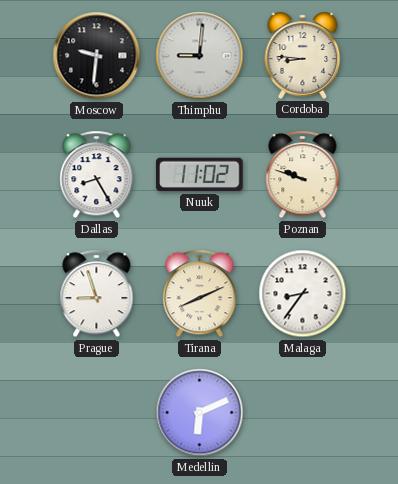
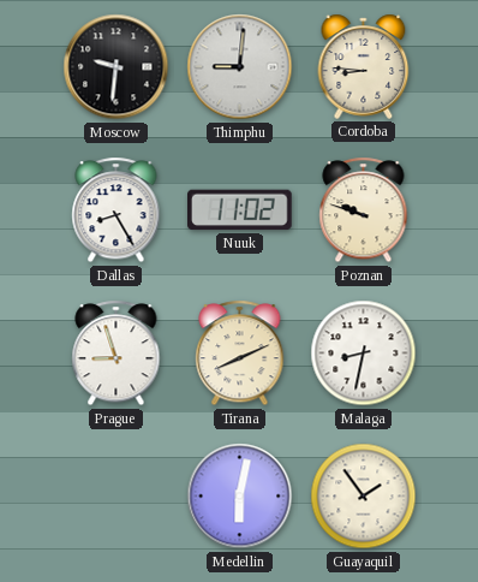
Malaga: 8:36 -> 8:32 (364, 354)
Medellin: 6:11 -> 6:02 (240, 497)
Guayaquil: none -> 1:54 (364, 497)
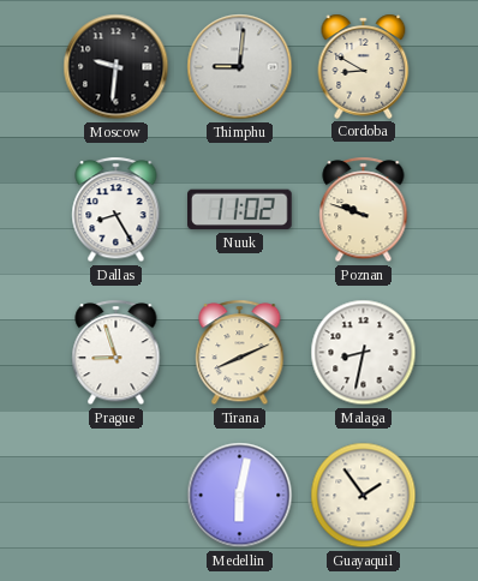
Cordoba: 8:46 -> 8:50 (364, 66)
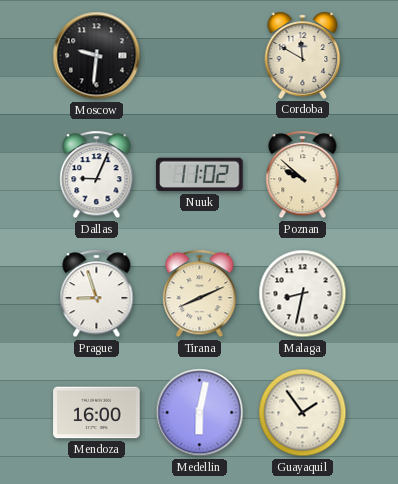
Thimphu: 9:01 -> none (240, 67)
Cordoba: 8:50 -> 11:50 (303, 55)
Dallas: 8:25 -> 9:04 (97, 175)
Poznan: 9:48 -> 9:52 (303, 175)
Mendoza: none -> 16:00 (97, 413)
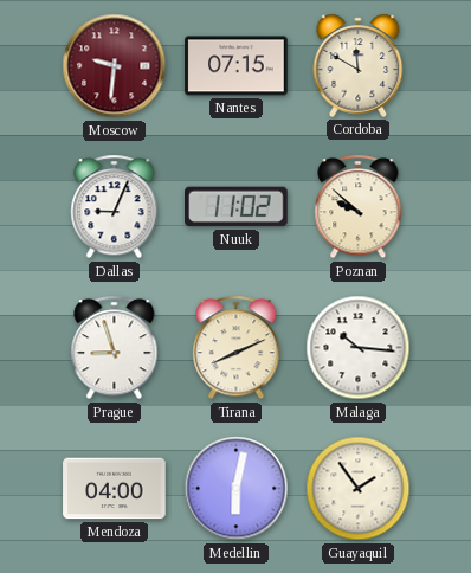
Moscow dial: black -> burgundy (115, 66)
Nantes: none -> 07:15 (237, 66)
Malaga: 8:32 -> 10:16 (359, 348)
Mendoza: 16:00 -> 04:00 (115, 489)
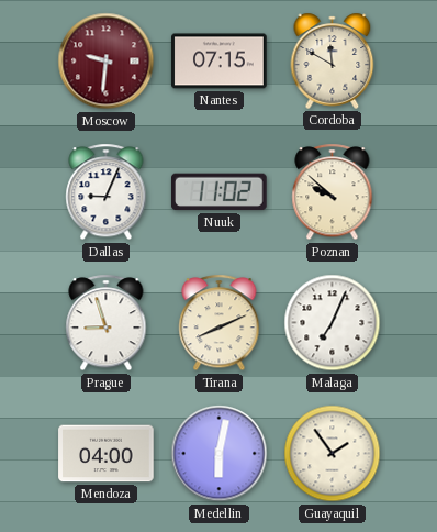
Malaga: 10:16 -> 7:04 (333, 323)
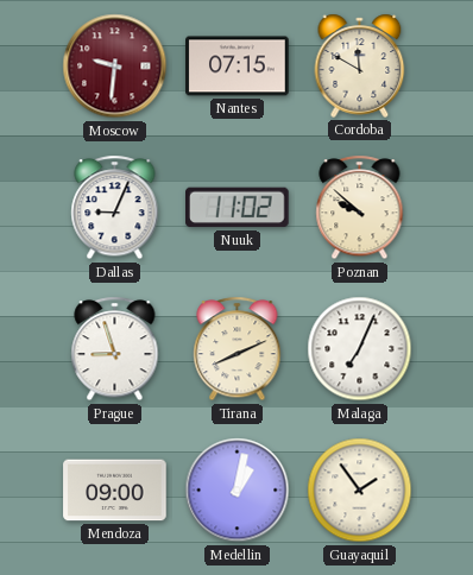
Mendoza: 04:00 -> 09:00 (115, 491)
Medellin: 6:02 -> 1:02 (238, 491)
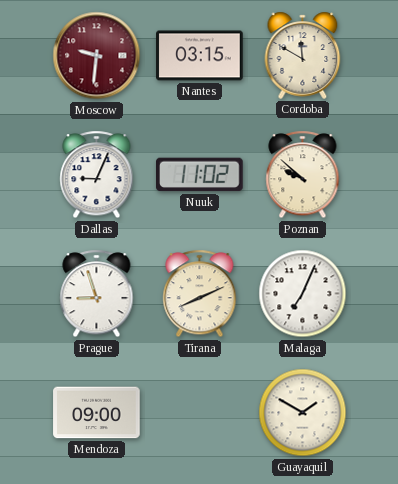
Nantes: 07:15 -> 03:15 (200, 56)
Medellin: 1:02 -> none (238, 491)
Guayaquil: 1:54 -> 1:50 (303, 413)
